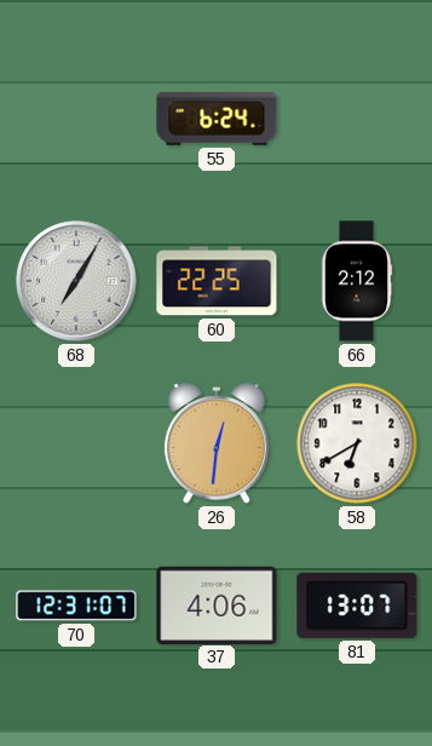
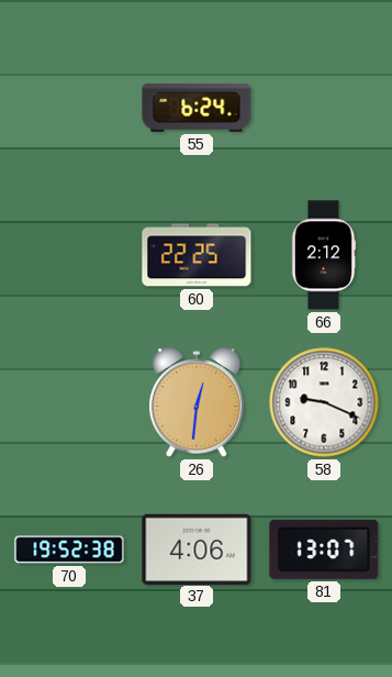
68: 7:05 -> none (76, 281)
58: 6:40 -> 9:19 (324, 402)
70: 12:31 -> 19:52 (69, 550)
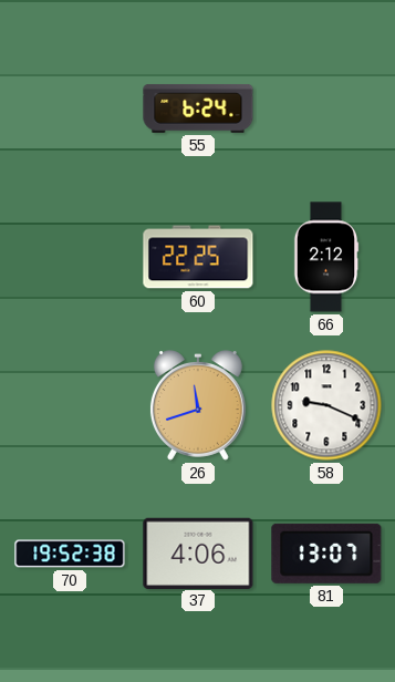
26: 12:31 -> 11:42 (198, 405)
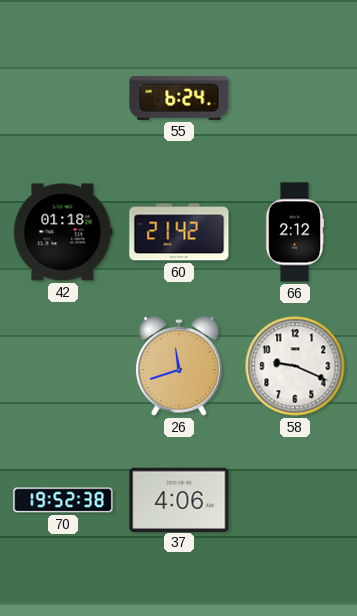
42: none -> 01:18 (63, 232)
60: 22:25 -> 21:42 (179, 232)
81: 13:07 -> none (326, 554)
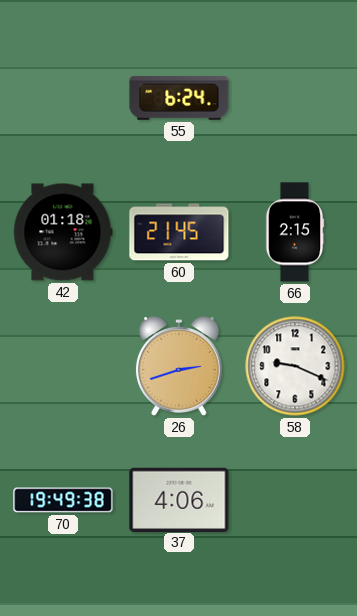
60: 21:42 -> 21:45 (179, 232)
66: 2:12 -> 2:15 (295, 232)
26: 11:42 -> 2:42 (179, 366)
70: 19:52 -> 19:49 (63, 500)
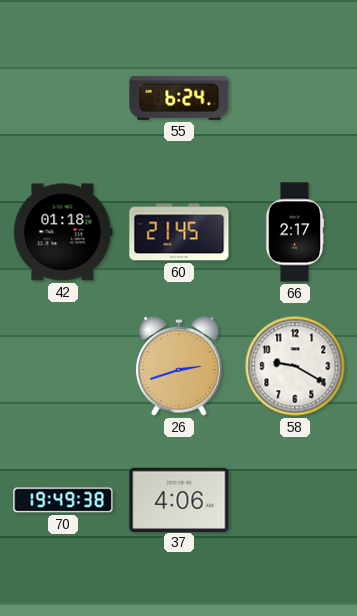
66: 2:15 -> 2:17 (295, 232)
58: 9:19 -> 9:20 (295, 366)
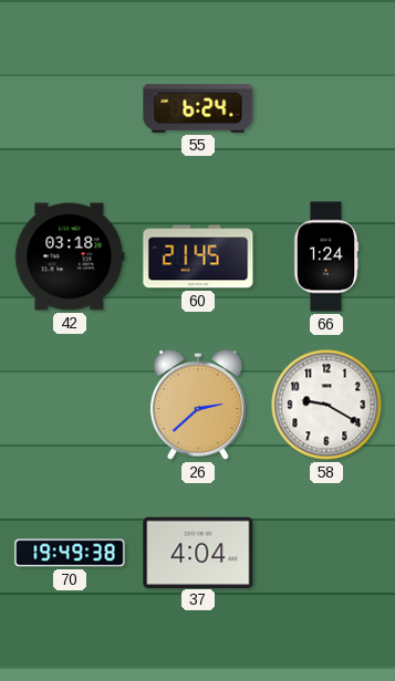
42: 01:18 -> 03:18 (70, 256)
66: 2:17 -> 1:24 (326, 256)
26: 2:42 -> 2:38 (198, 405)
37: 4:06 -> 4:04 (198, 552)
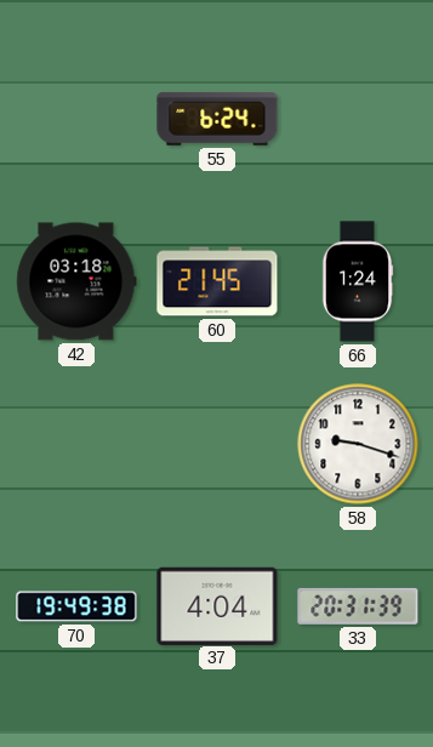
26: 2:38 -> none (198, 405)
58: 9:20 -> 9:18 (358, 444)
33: none -> 20:31 (358, 606)
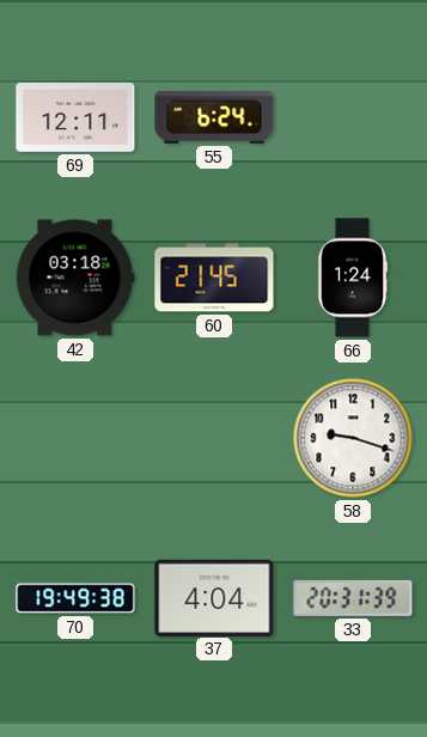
69: none -> 12:11 (75, 118)
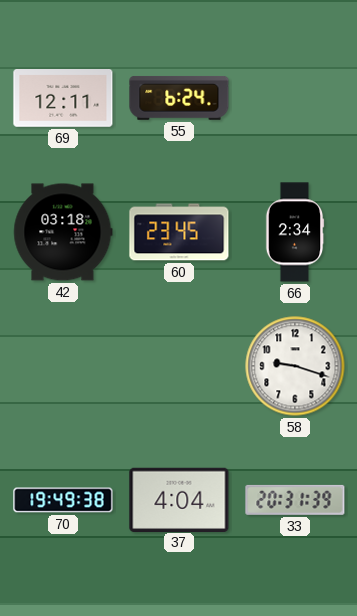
60: 21:45 -> 23:45 (179, 232)
66: 1:24 -> 2:34 (295, 232)
